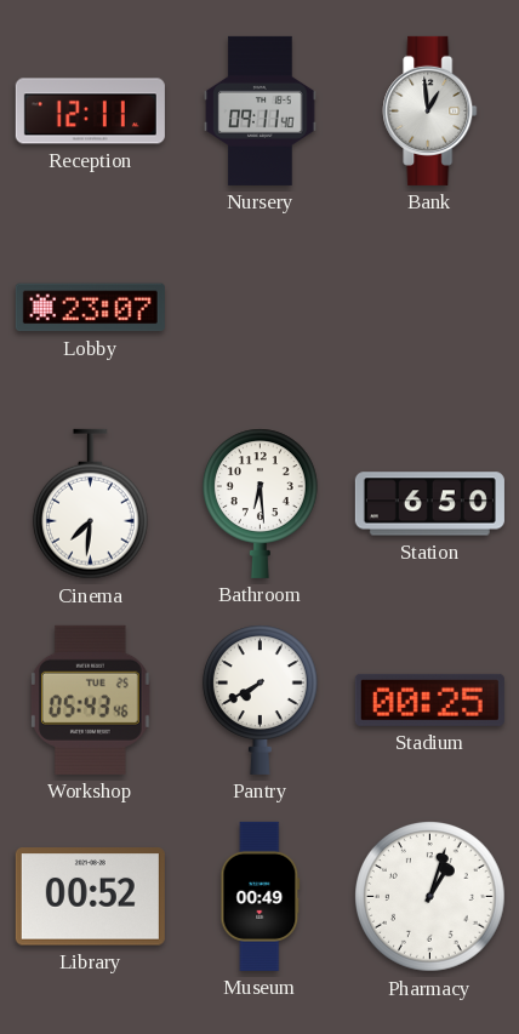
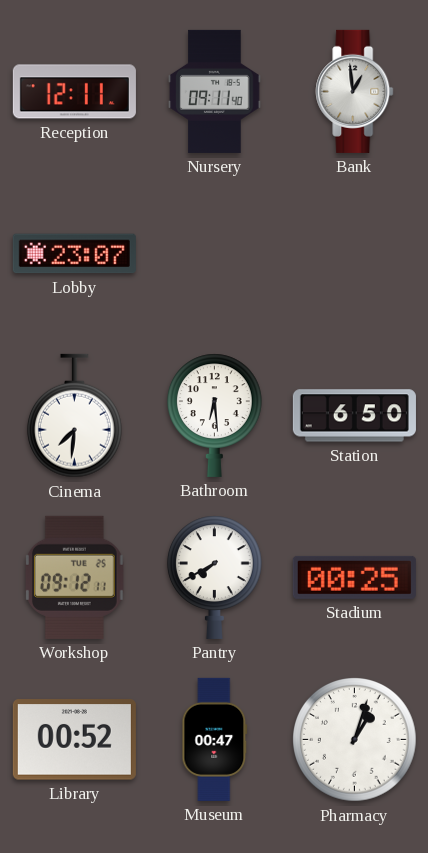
Workshop: 05:43 -> 09:12 (74, 577)
Museum: 00:49 -> 00:47 (215, 739)
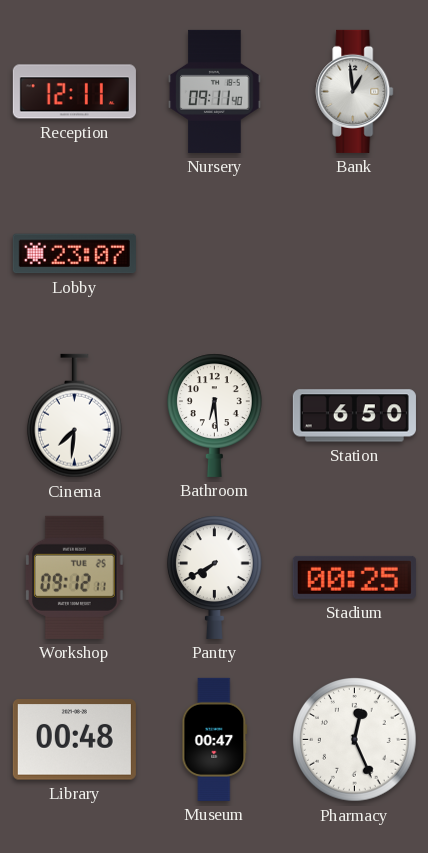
Library: 00:52 -> 00:48 (74, 740)
Pharmacy: 1:03 -> 12:26 (355, 740)
